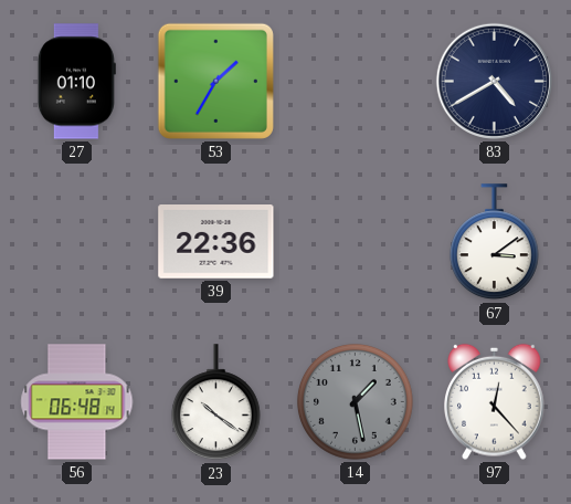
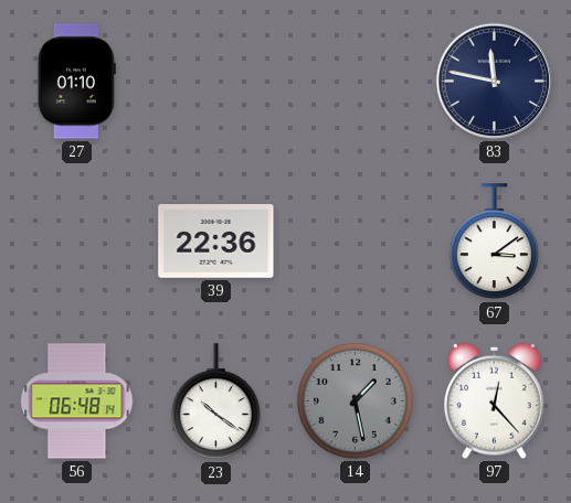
53: 1:35 -> none (215, 81)
83: 4:40 -> 11:47 (494, 81)
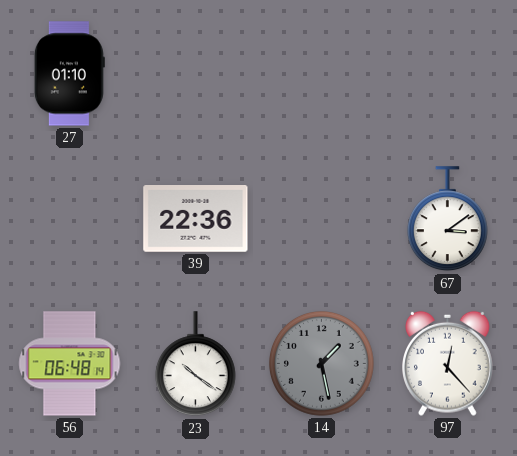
83: 11:47 -> none (494, 81)
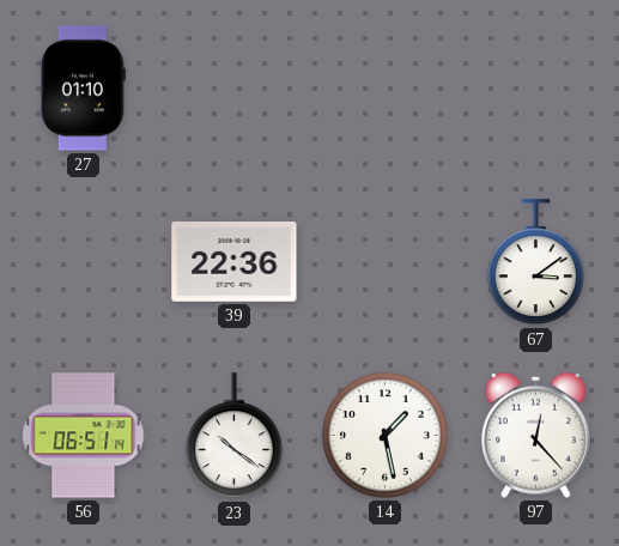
56: 06:48 -> 06:51 (84, 436)
14 dial: grey -> white (384, 435)
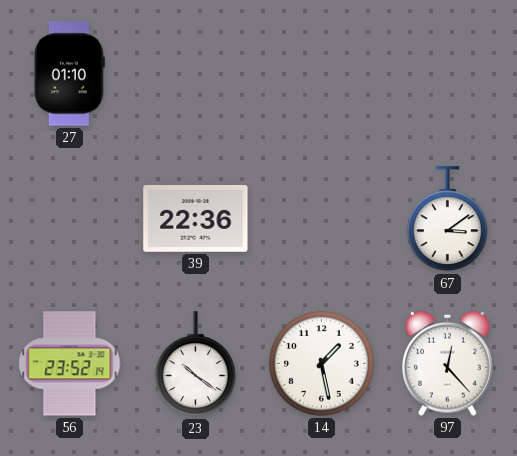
56: 06:51 -> 23:52 (70, 364)
